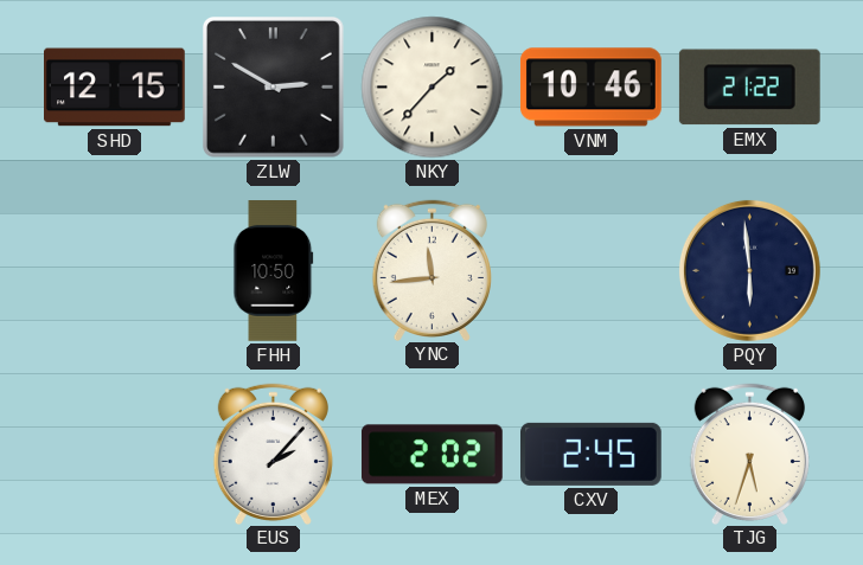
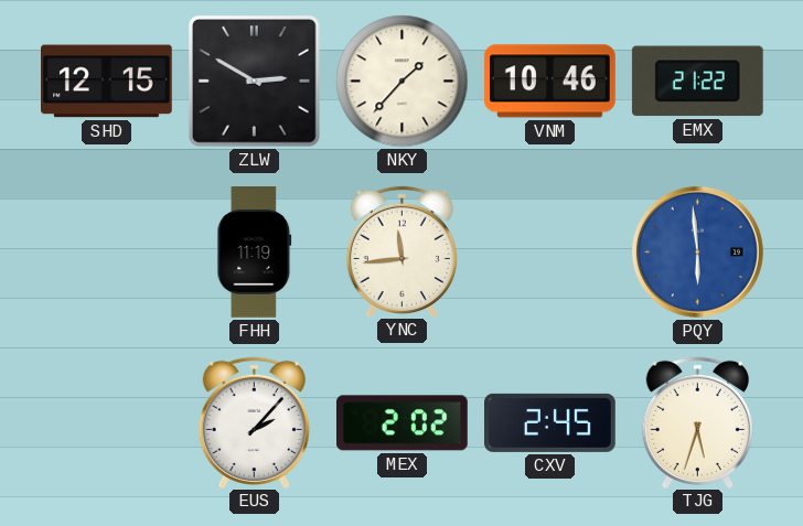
FHH: 10:50 -> 11:19 (255, 253)
PQY dial: navy -> blue (697, 251)
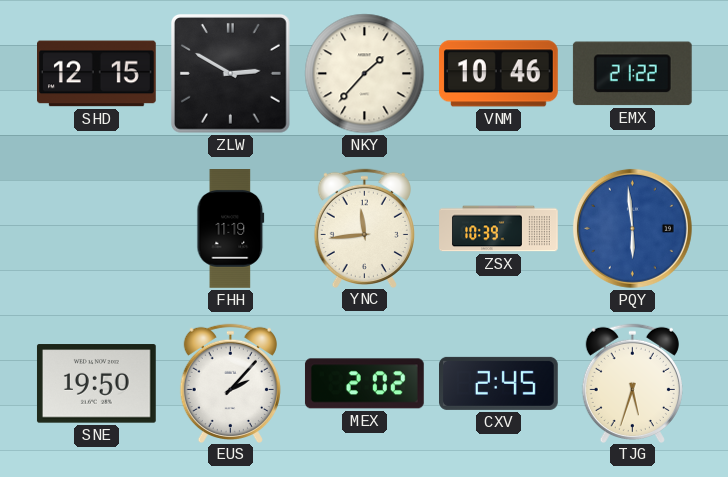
ZSX: none -> 10:39 (499, 229)
SNE: none -> 19:50 (96, 384)
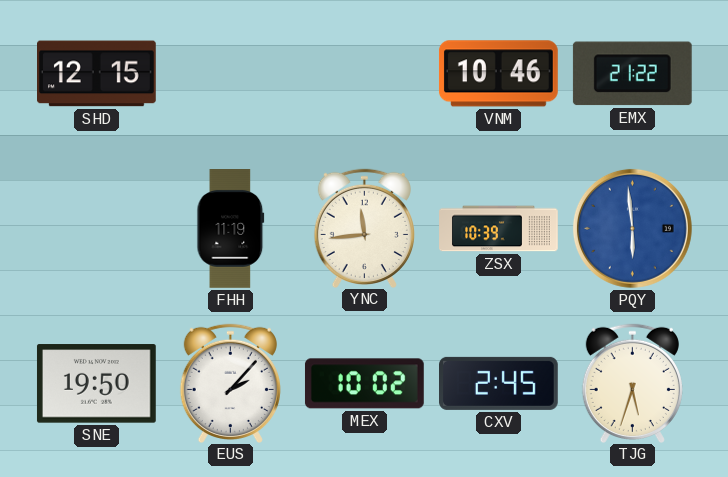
ZLW: 2:50 -> none (231, 74)
NKY: 1:37 -> none (365, 74)
MEX: 2:02 -> 10:02 (364, 384)
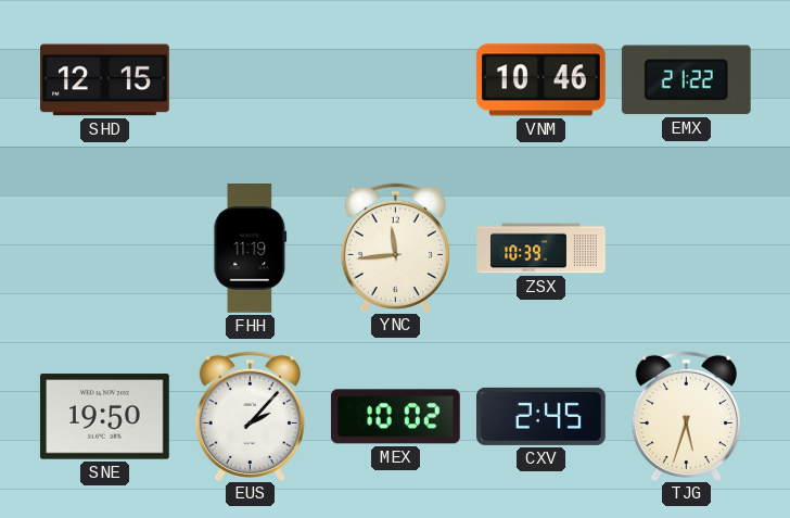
PQY: 5:59 -> none (632, 228)
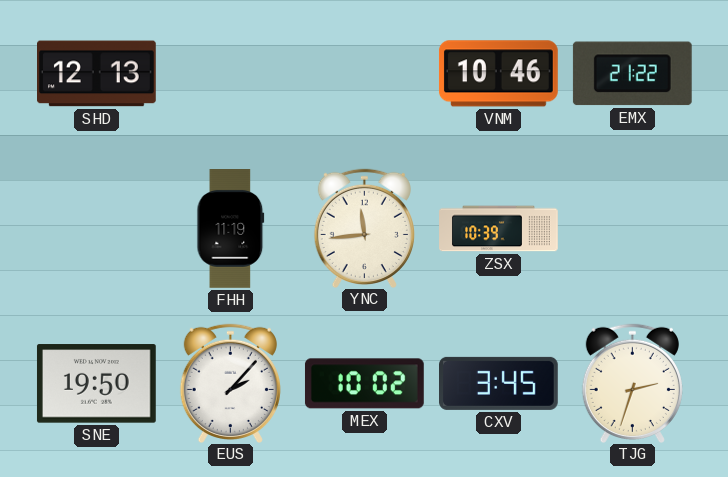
SHD: 12:15 -> 12:13 (97, 74)
CXV: 2:45 -> 3:45 (499, 383)
TJG: 5:33 -> 2:33 (632, 383)
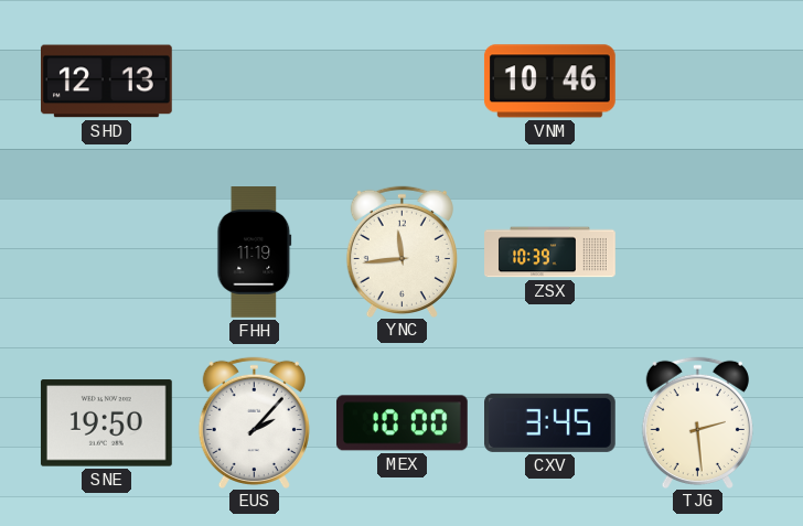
EMX: 21:22 -> none (632, 74)
MEX: 10:02 -> 10:00 (401, 423)
TJG: 2:33 -> 2:29 (697, 422)
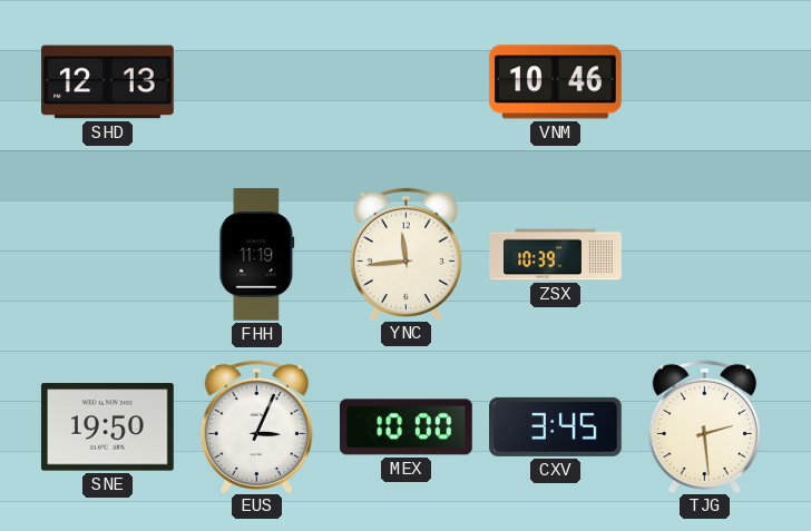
EUS: 2:07 -> 3:04 (256, 426)
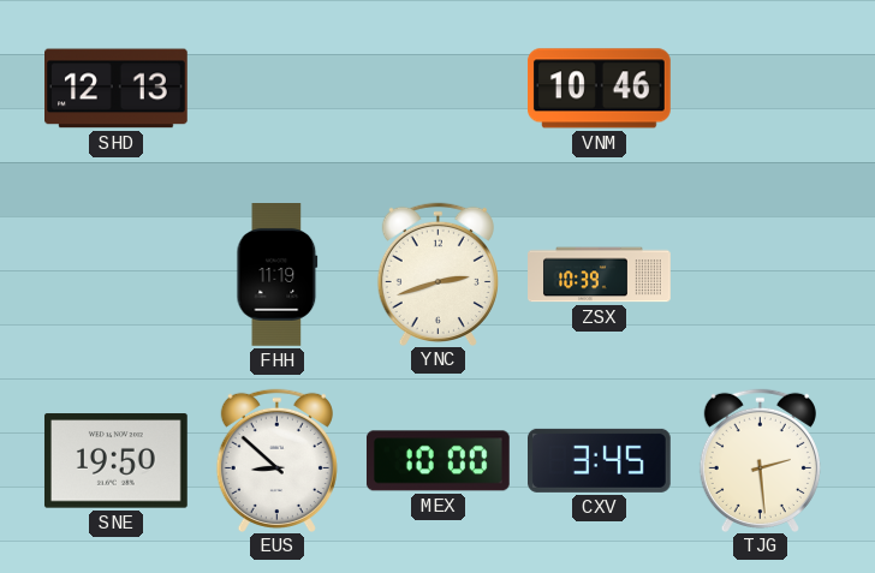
YNC: 11:44 -> 2:42 (437, 274)
EUS: 3:04 -> 8:52 (276, 460)
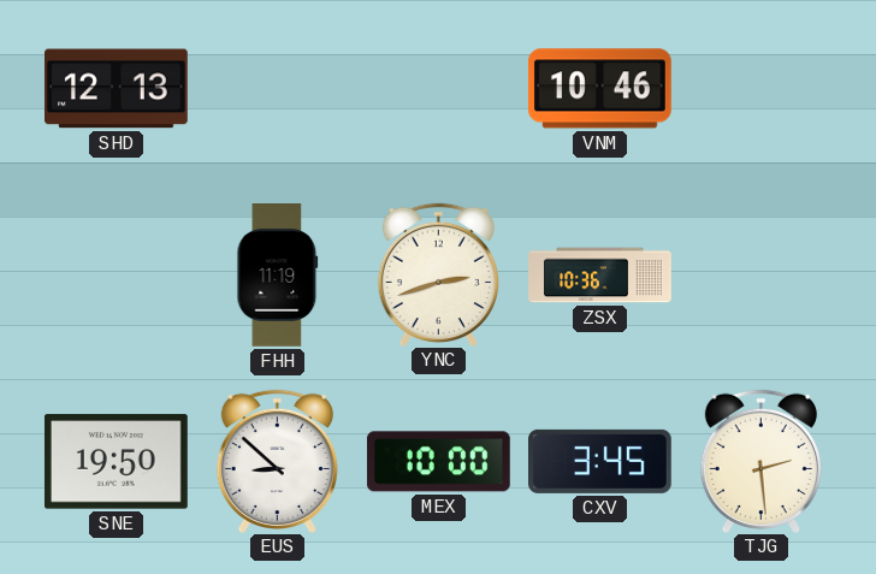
ZSX: 10:39 -> 10:36 (600, 276)
